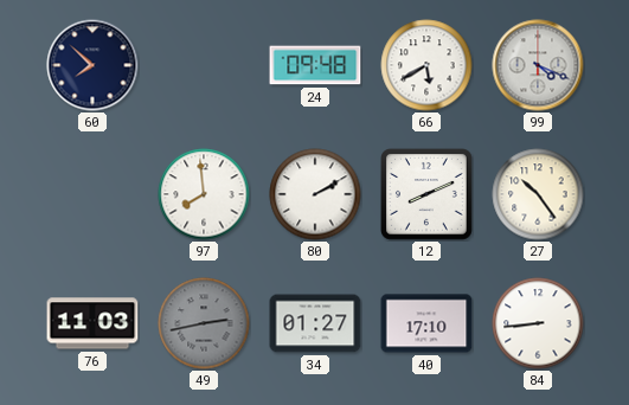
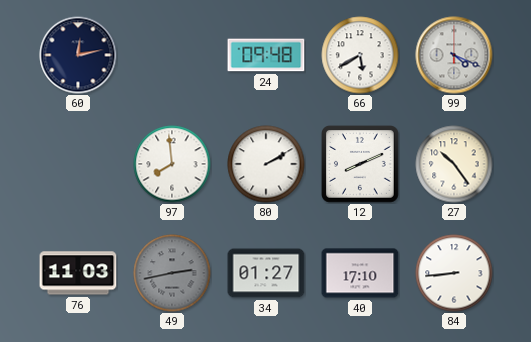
60: 7:52 -> 12:13 (78, 55)
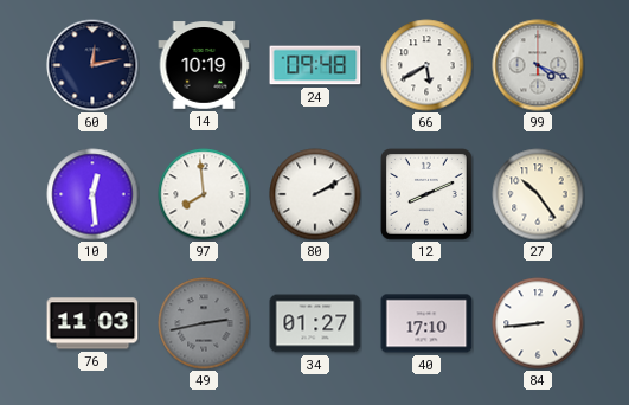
14: none -> 10:19 (204, 65)
10: none -> 12:29 (92, 194)
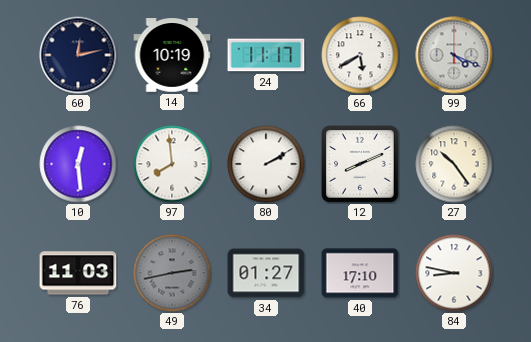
24: 09:48 -> 11:17 (266, 55)
84: 8:44 -> 8:47 (454, 273)
